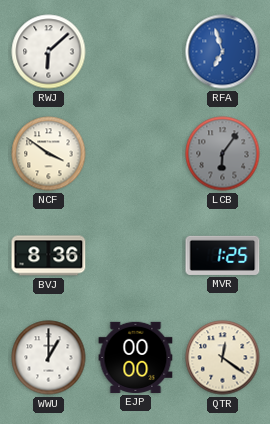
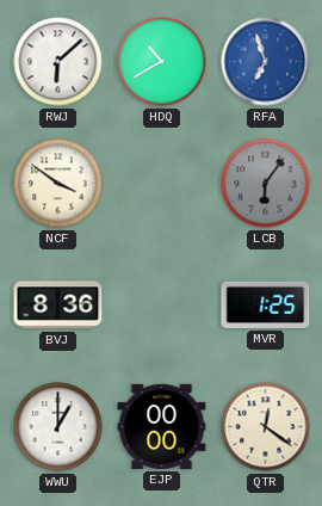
HDQ: none -> 10:40 (162, 62)
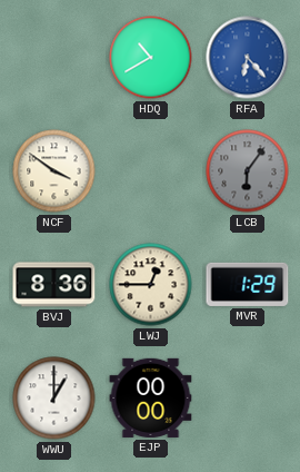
RWJ: 6:08 -> none (58, 62)
RFA: 6:57 -> 6:23 (248, 58)
LWJ: none -> 12:45 (151, 285)
MVR: 1:25 -> 1:29 (248, 284)
QTR: 12:21 -> none (266, 427)
